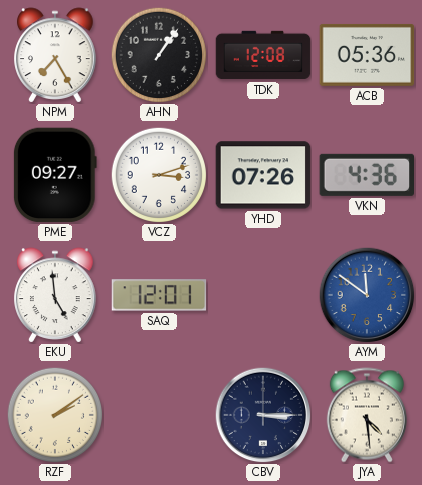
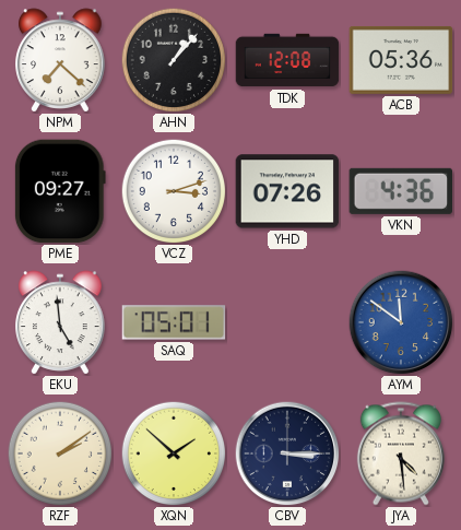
NPM: 7:25 -> 7:22 (60, 60)
AHN: 1:06 -> 1:07 (173, 59)
SAQ: 12:01 -> 05:01 (174, 322)
XQN: none -> 1:52 (173, 452)
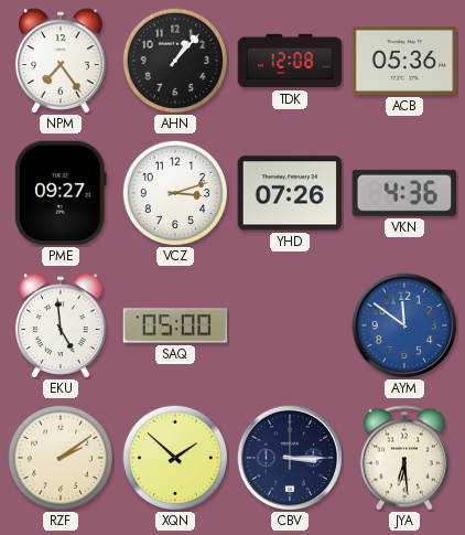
NPM: 7:22 -> 7:24 (61, 61)
SAQ: 05:01 -> 05:00 (175, 325)
JYA: 4:29 -> 6:29 (404, 458)
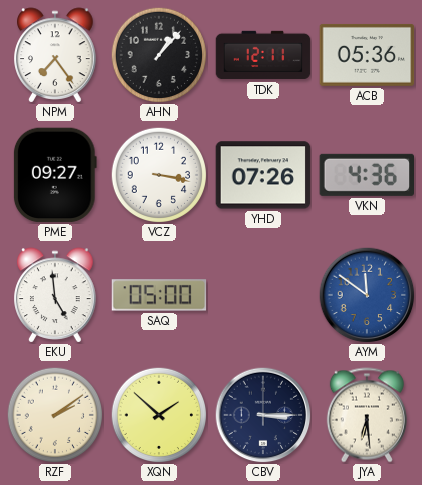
TDK: 12:08 -> 12:11 (263, 55)
VCZ: 3:12 -> 3:17 (158, 174)
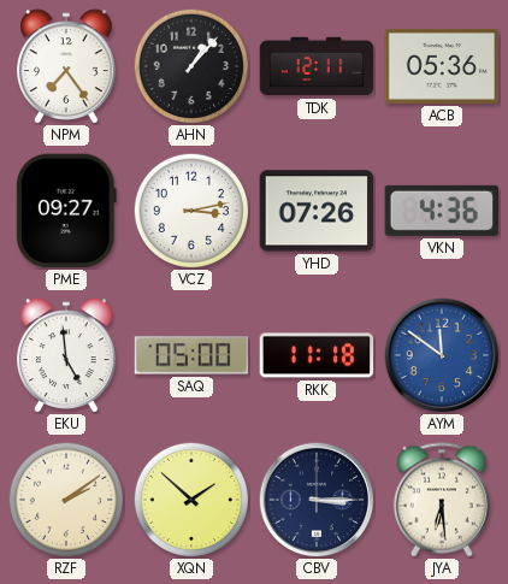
VCZ: 3:17 -> 3:13 (190, 210)
RKK: none -> 11:18 (317, 355)
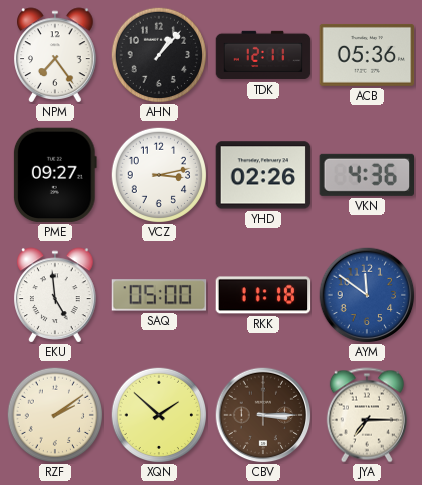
YHD: 07:26 -> 02:26 (263, 175)
CBV dial: navy -> brown (263, 415)
JYA: 6:29 -> 7:15 (367, 415)
